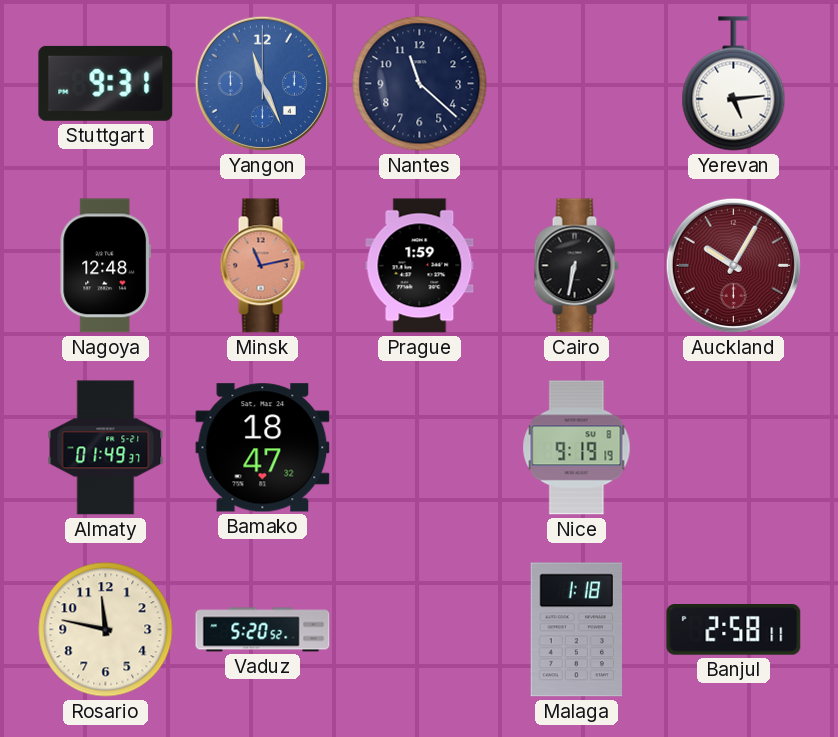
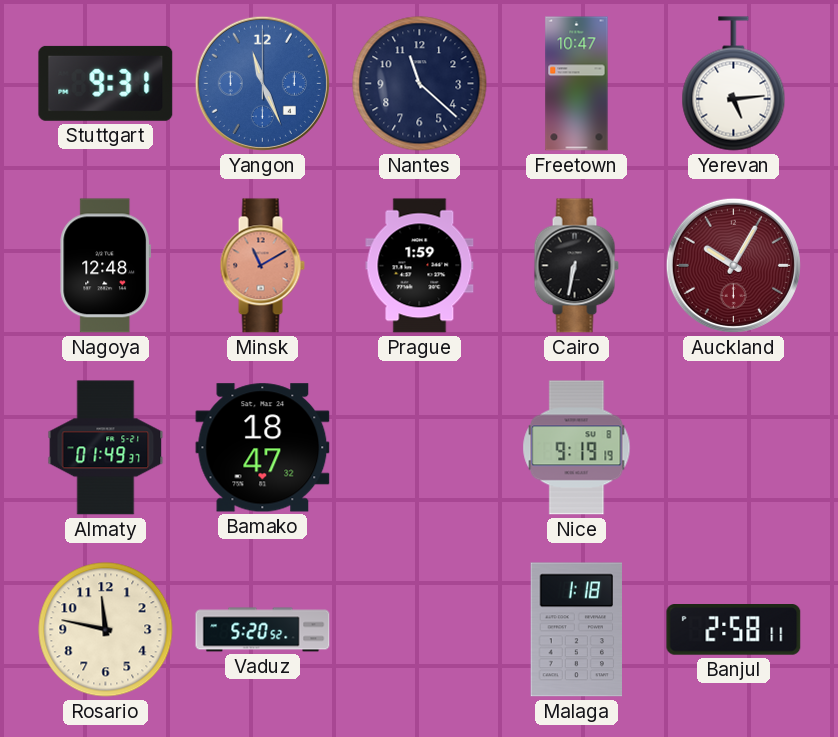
Freetown: none -> 10:47 (577, 84)
Minsk: 11:13 -> 11:10 (262, 266)
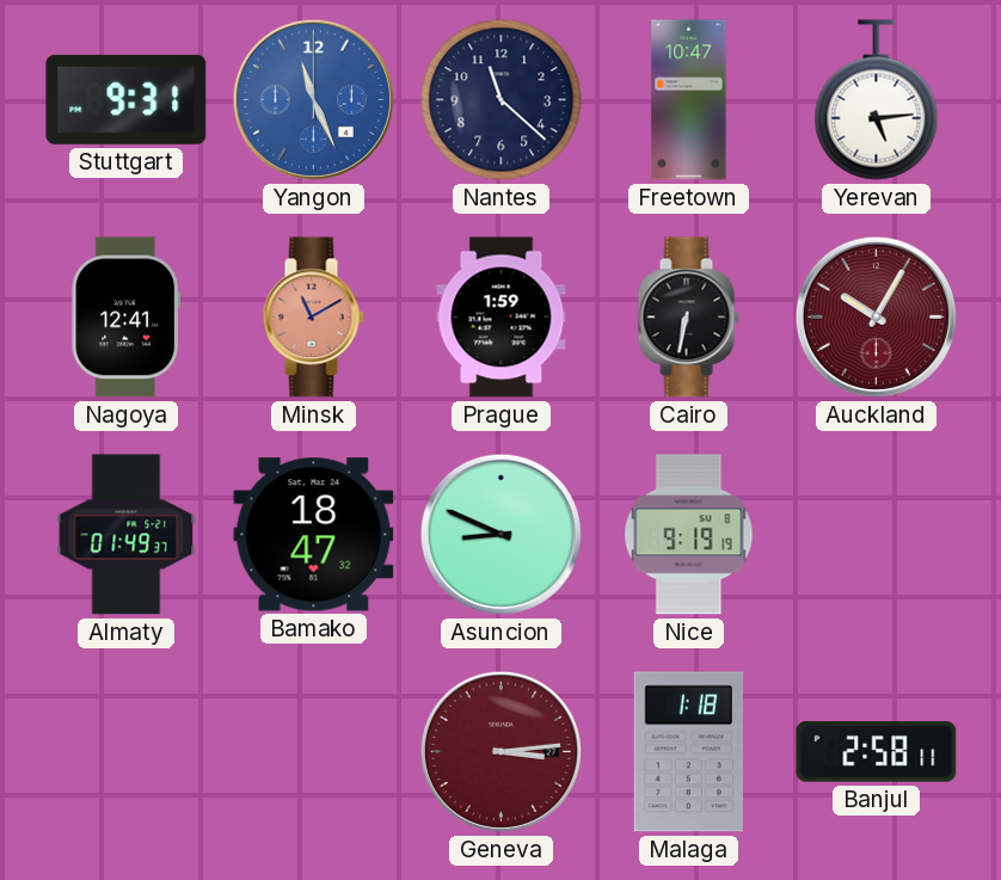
Nagoya: 12:48 -> 12:41 (125, 318)
Asuncion: none -> 8:49 (501, 534)
Rosario: 11:47 -> none (106, 630)
Vaduz: 5:20 -> none (263, 630)
Geneva: none -> 3:14 (501, 751)
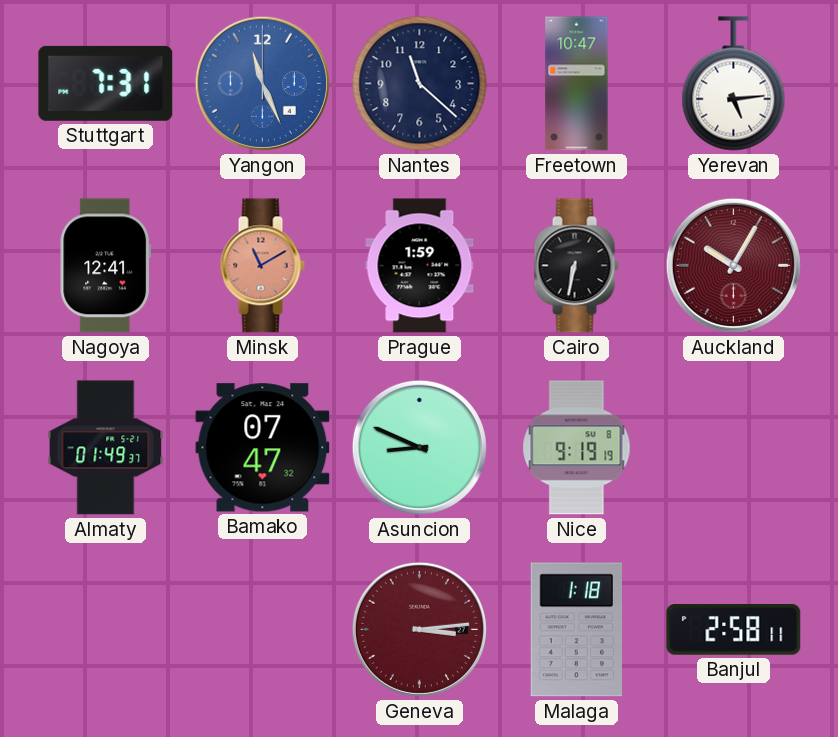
Stuttgart: 9:31 -> 7:31 (106, 83)
Bamako: 18:47 -> 07:47 (263, 448)
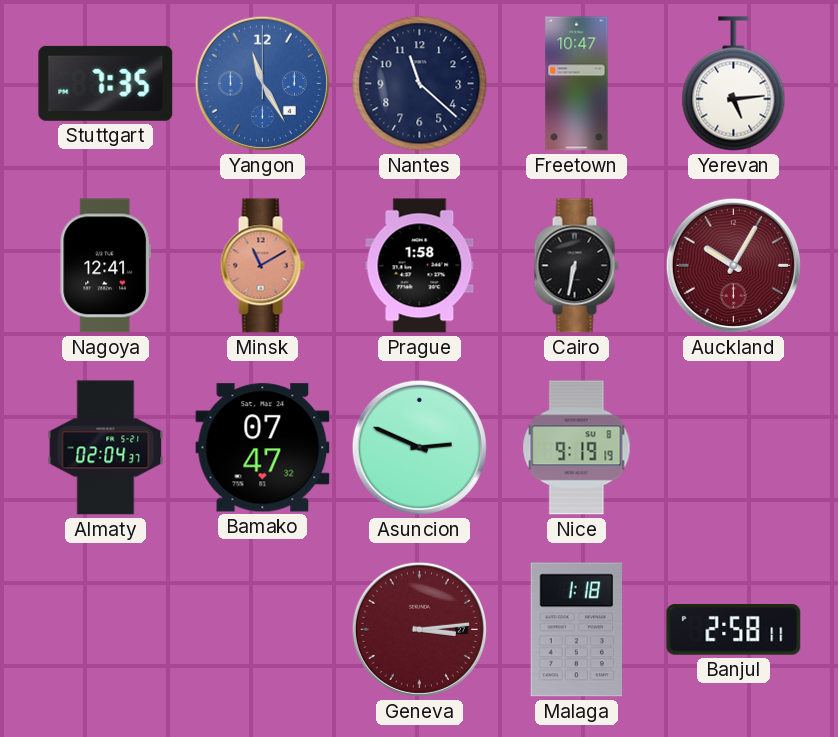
Stuttgart: 7:31 -> 7:35 (106, 83)
Yangon: 11:26 -> 11:25 (262, 83)
Prague: 1:59 -> 1:58 (420, 266)
Almaty: 01:49 -> 02:04 (106, 448)
Asuncion: 8:49 -> 2:49 (419, 447)
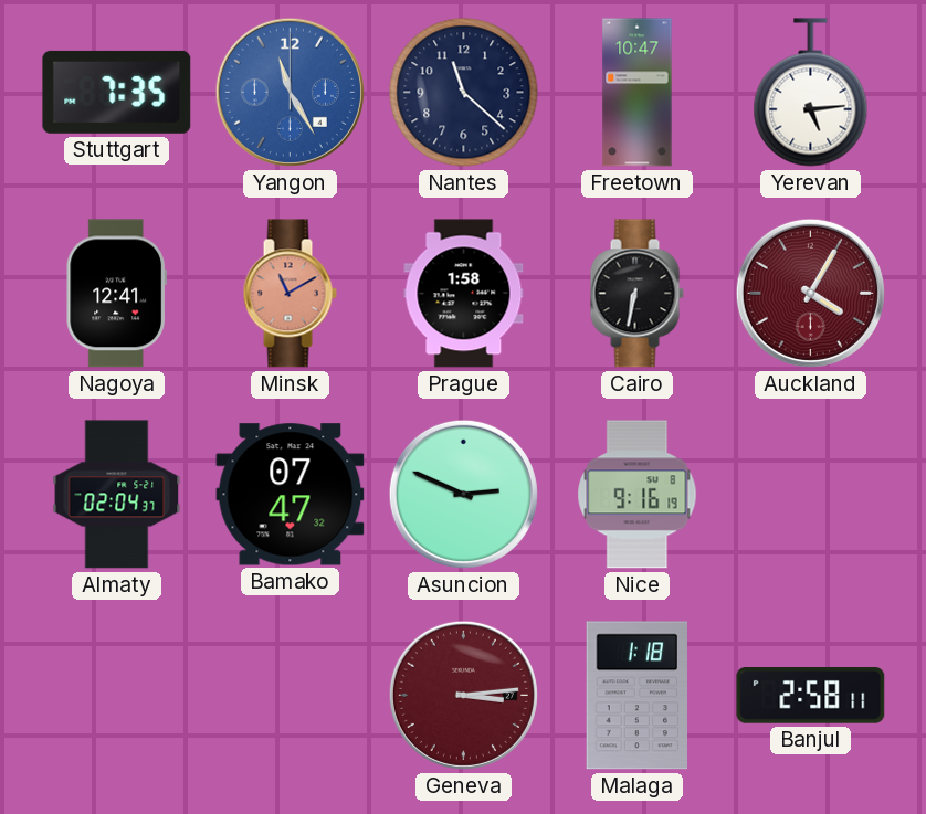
Auckland: 10:05 -> 4:05 (810, 293)
Nice: 9:19 -> 9:16 (638, 495)
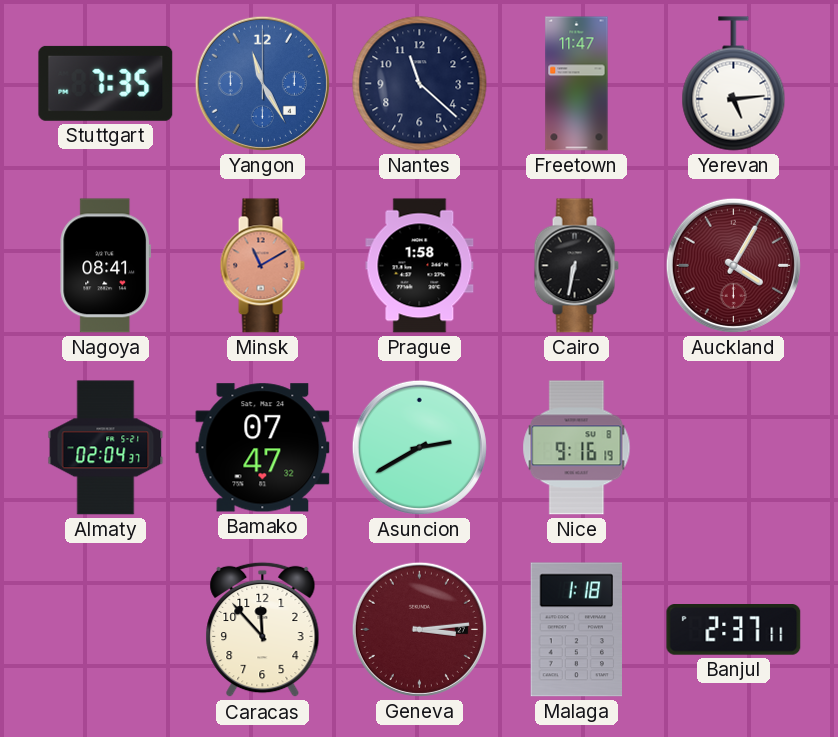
Freetown: 10:47 -> 11:47 (577, 84)
Nagoya: 12:41 -> 08:41 (105, 266)
Asuncion: 2:49 -> 2:40 (419, 447)
Caracas: none -> 11:53 (263, 630)
Banjul: 2:58 -> 2:37 (734, 630)
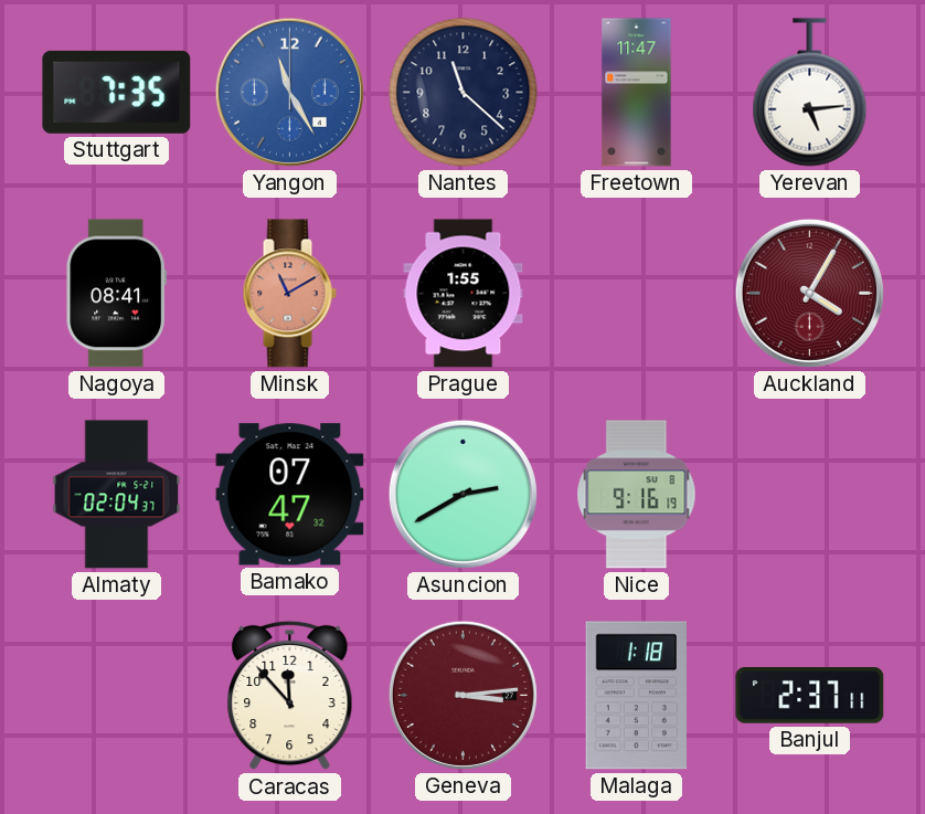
Prague: 1:58 -> 1:55 (464, 294)
Cairo: 6:32 -> none (576, 266)
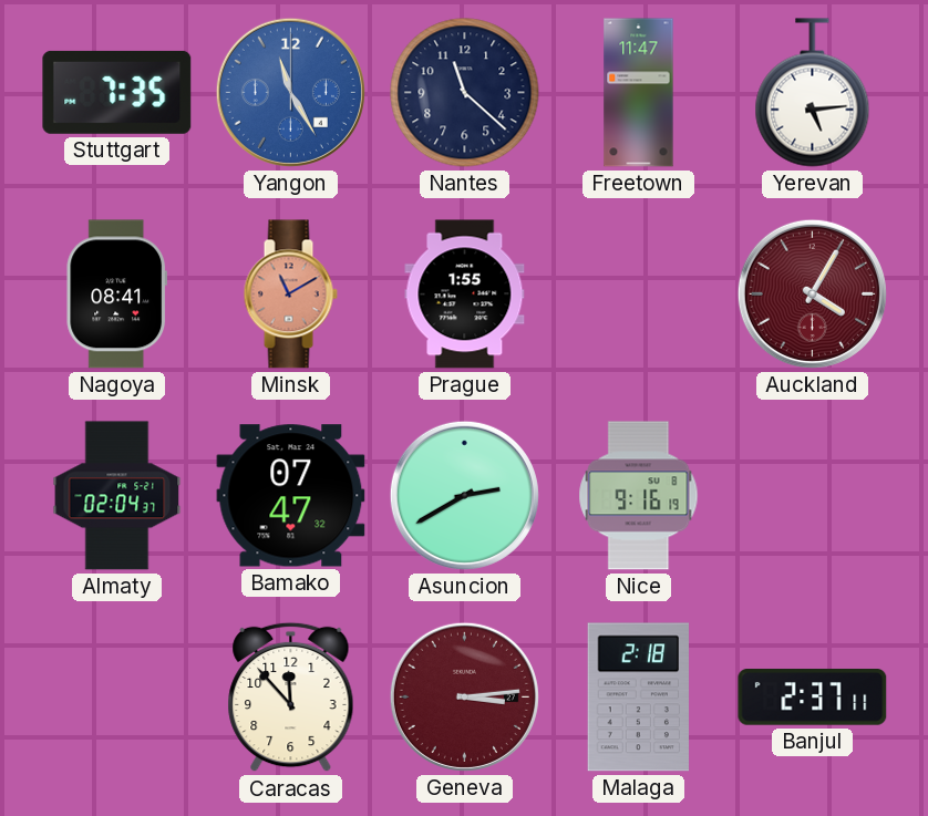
Malaga: 1:18 -> 2:18 (639, 698)
